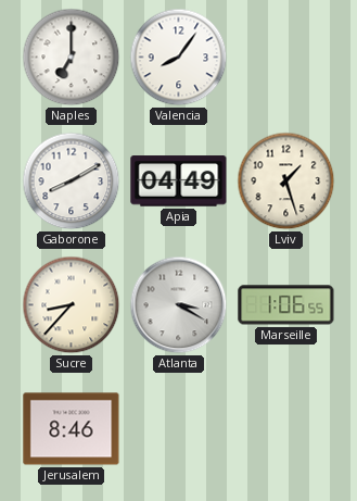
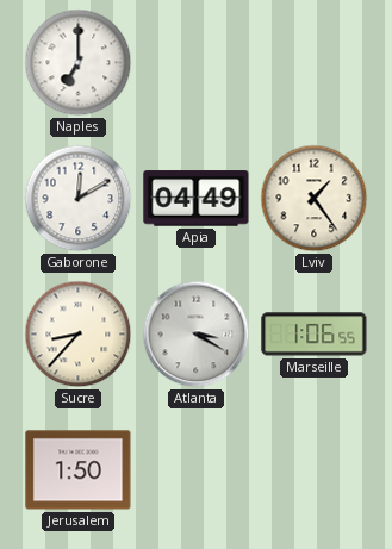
Valencia: 8:06 -> none (179, 58)
Gaborone: 8:10 -> 12:10 (79, 199)
Lviv: 1:27 -> 1:24 (315, 199)
Jerusalem: 8:46 -> 1:50 (79, 470)
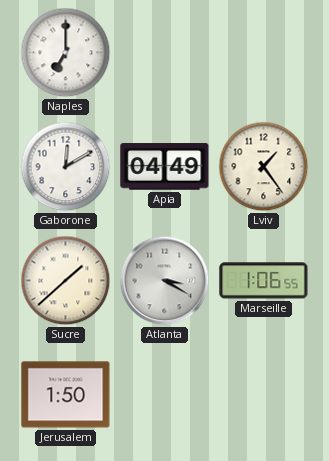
Sucre: 8:37 -> 1:38 (66, 281)
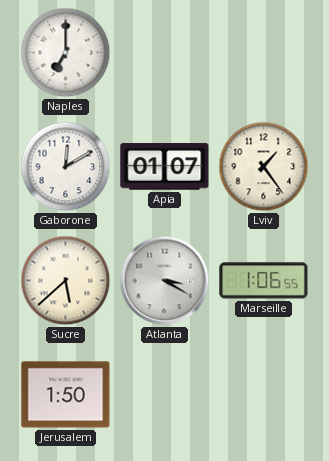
Apia: 04:49 -> 01:07 (165, 167)
Sucre: 1:38 -> 5:38 (66, 281)
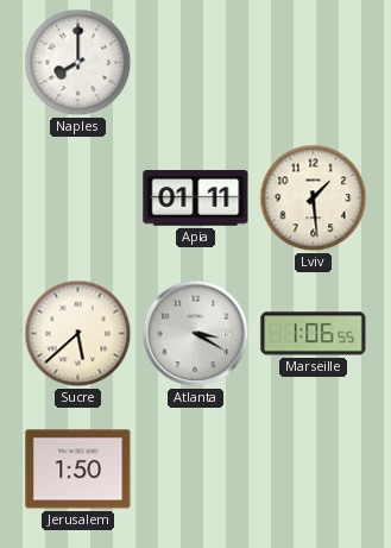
Naples: 7:00 -> 8:00 (78, 63)
Gaborone: 12:10 -> none (66, 167)
Apia: 01:07 -> 01:11 (196, 199)
Lviv: 1:24 -> 1:29 (314, 199)
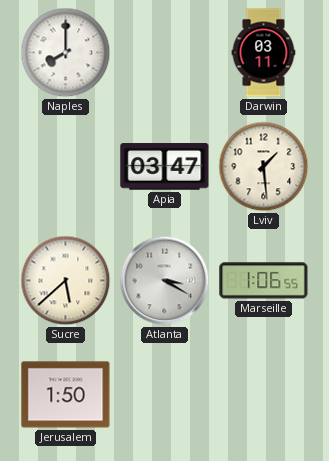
Darwin: none -> 03:11 (264, 53)
Apia: 01:11 -> 03:47 (165, 167)
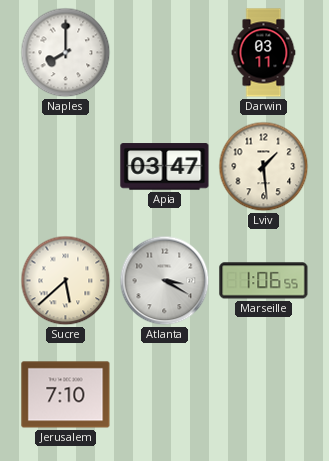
Jerusalem: 1:50 -> 7:10 (66, 395)
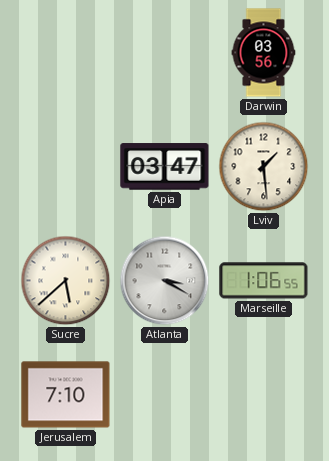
Naples: 8:00 -> none (66, 53)
Darwin: 03:11 -> 03:56 (264, 53)
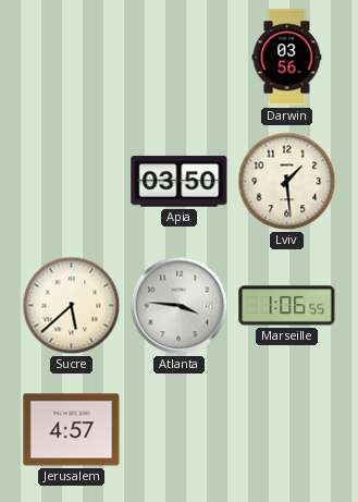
Apia: 03:47 -> 03:50 (180, 182)
Atlanta: 3:20 -> 3:46 (180, 306)
Jerusalem: 7:10 -> 4:57 (72, 430)
